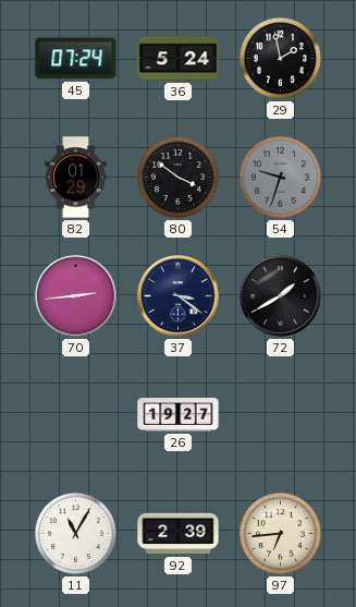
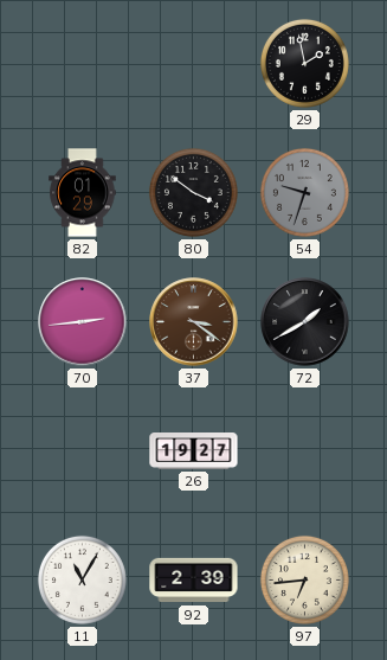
45: 07:24 -> none (76, 59)
36: 5:24 -> none (179, 59)
37 dial: navy -> brown (194, 322)
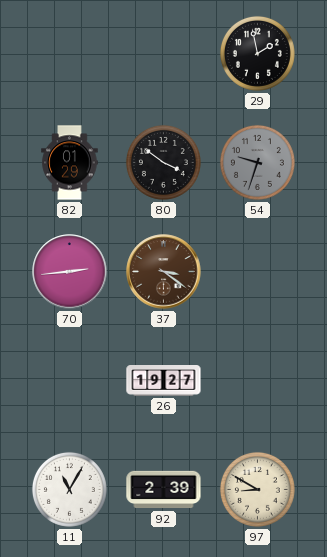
72: 1:40 -> none (305, 322)
97: 6:44 -> 8:50 (257, 489)
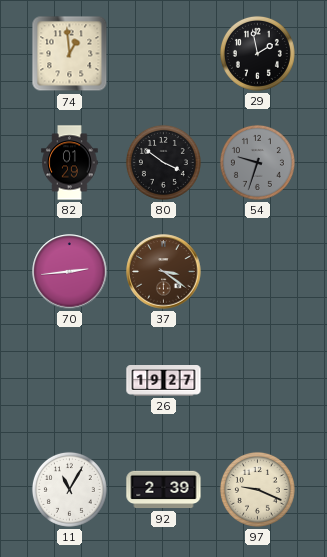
74: none -> 12:59 (70, 54)
97: 8:50 -> 9:19 (257, 489)
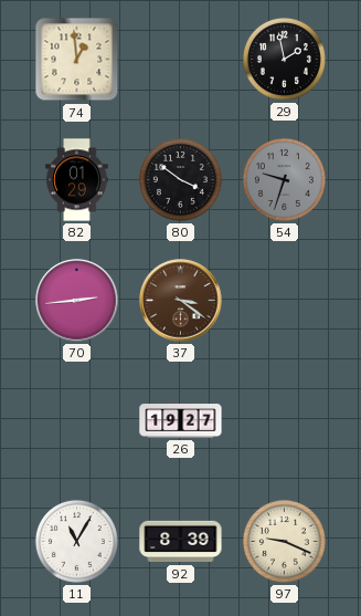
92: 2:39 -> 8:39 (181, 542)
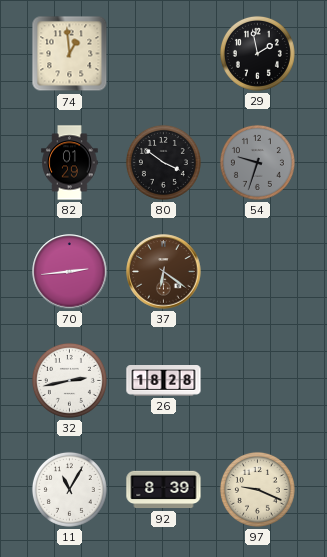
37: 3:21 -> 6:21 (164, 272)
32: none -> 2:43 (69, 380)
26: 19:27 -> 18:28 (164, 381)
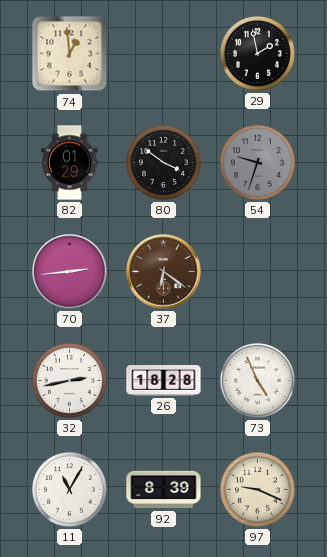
73: none -> 4:56 (257, 380)
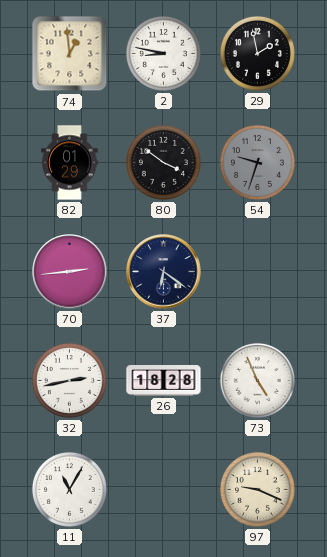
2: none -> 8:47 (163, 53)
37 dial: brown -> navy (164, 272)
92: 8:39 -> none (164, 490)
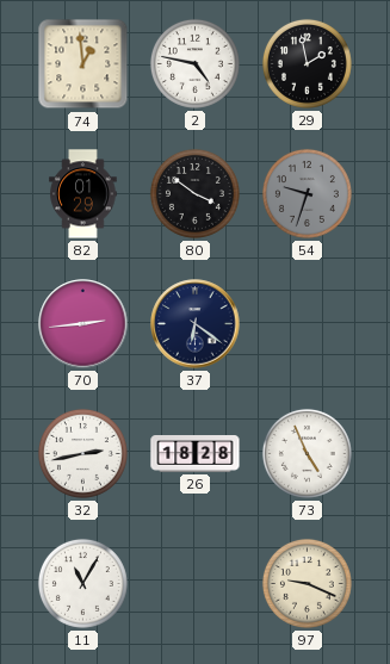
2: 8:47 -> 4:47 (194, 63)
